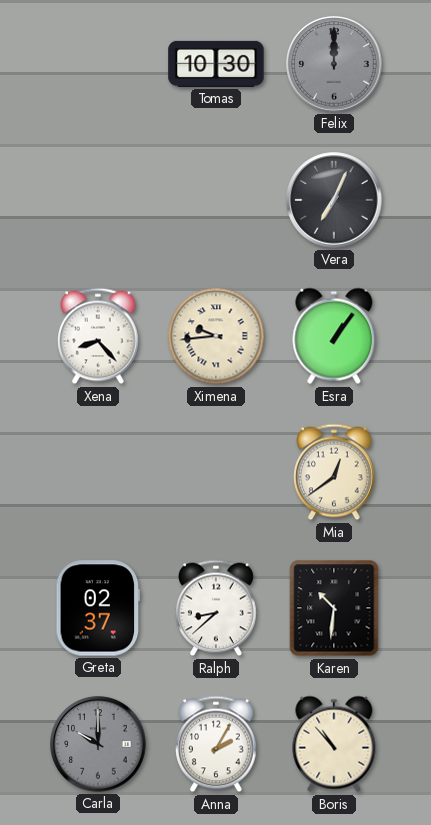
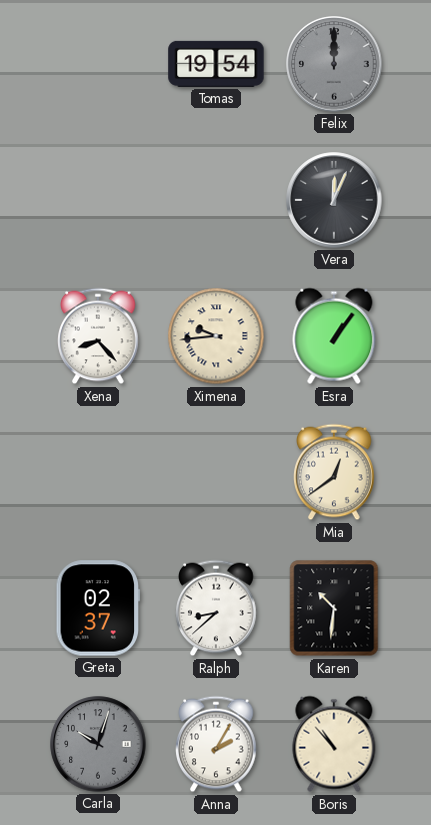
Tomas: 10:30 -> 19:54 (216, 64)
Vera: 7:04 -> 12:04 (334, 200)
Carla: 10:00 -> 10:03 (98, 744)
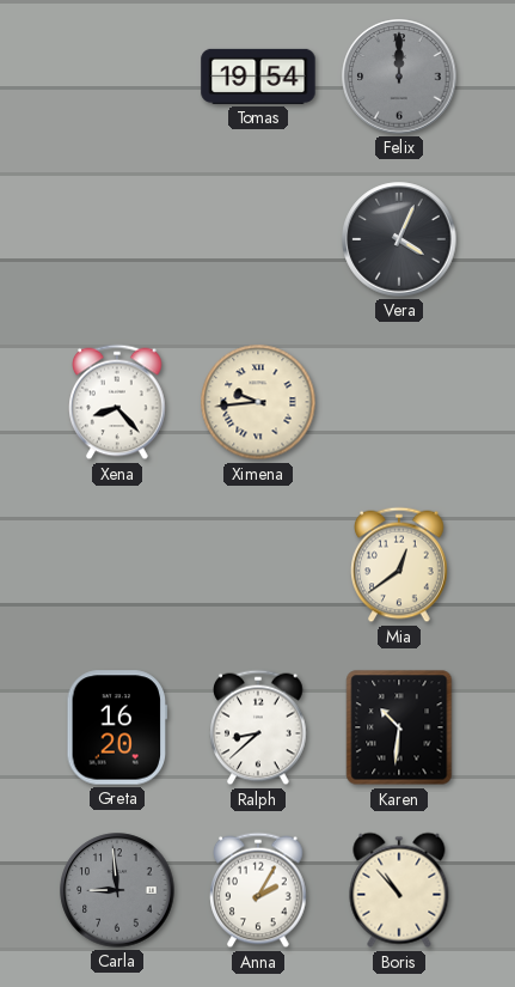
Vera: 12:04 -> 4:04 (399, 239)
Esra: 1:06 -> none (334, 336)
Greta: 02:37 -> 16:20 (117, 727)
Carla: 10:03 -> 8:59 (117, 890)
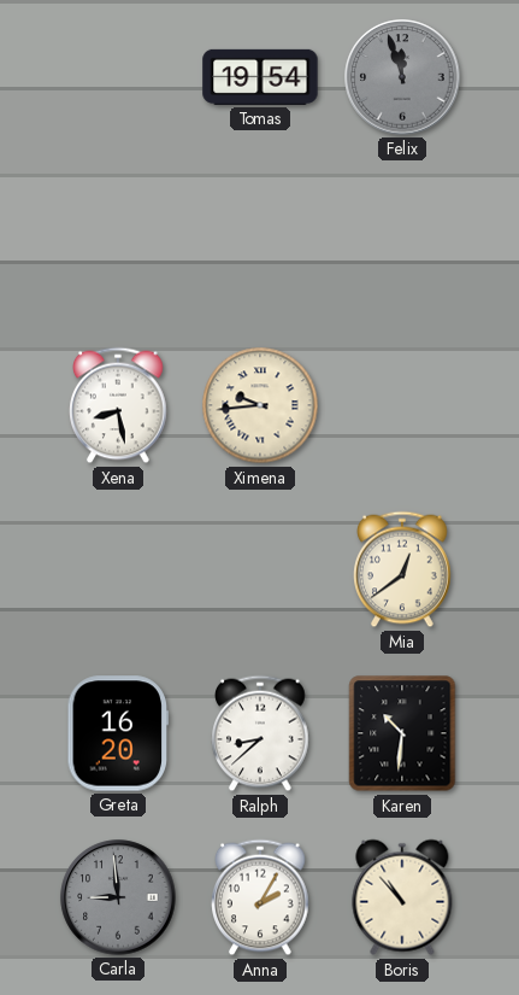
Felix: 12:00 -> 11:57 (402, 77)
Vera: 4:04 -> none (399, 239)
Xena: 8:23 -> 8:28 (118, 405)
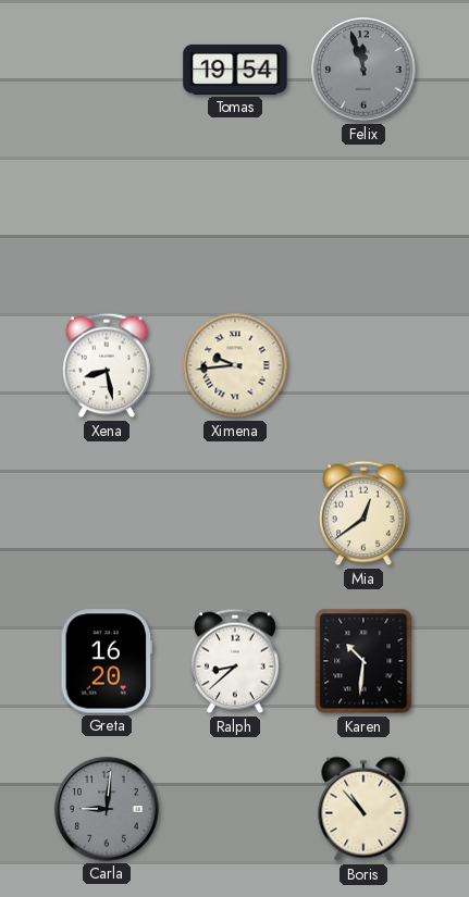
Carla: 8:59 -> 9:01 (107, 809)
Anna: 2:05 -> none (260, 897)
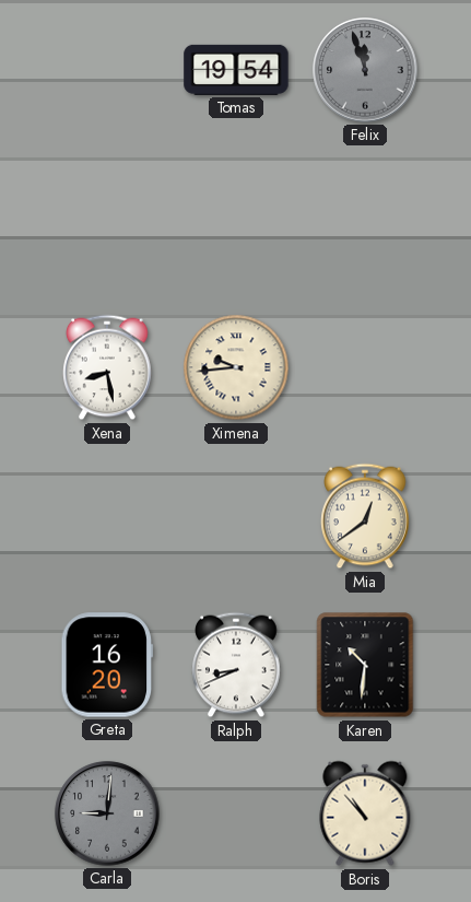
Ralph: 8:38 -> 8:41 (236, 665)
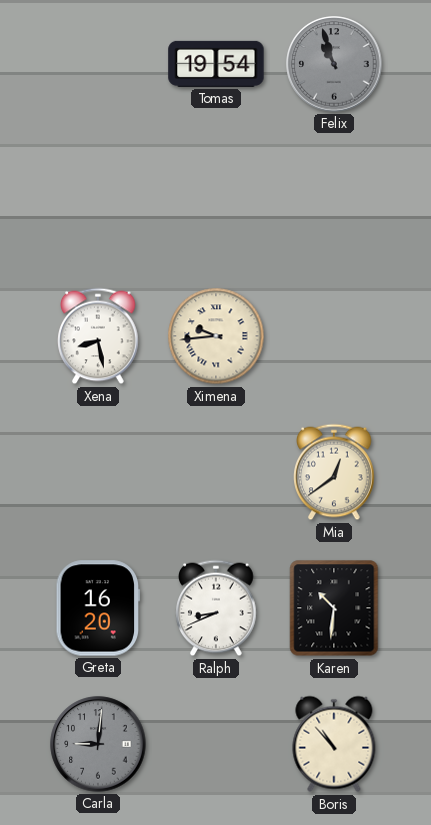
Felix: 11:57 -> 10:57 (334, 64)
